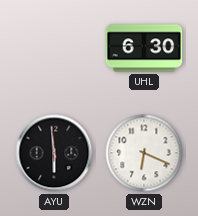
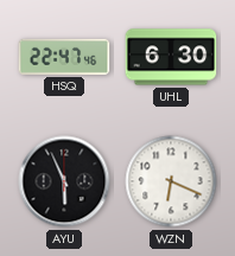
HSQ: none -> 22:47 (64, 57)
AYU: 5:59 -> 5:56 (64, 181)
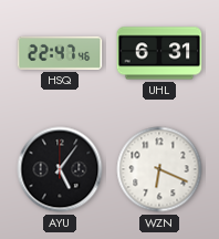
UHL: 6:30 -> 6:31 (159, 53)
AYU: 5:56 -> 5:06 (60, 169)
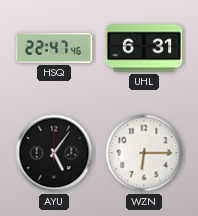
WZN: 6:19 -> 6:15 (144, 153)
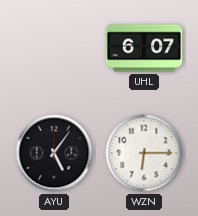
HSQ: 22:47 -> none (54, 48)
UHL: 6:31 -> 6:07 (144, 48)
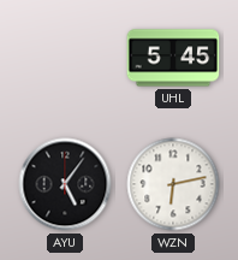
UHL: 6:07 -> 5:45 (173, 58)
WZN: 6:15 -> 6:13 (173, 184)
